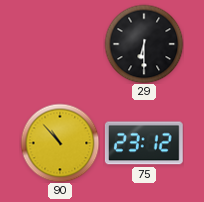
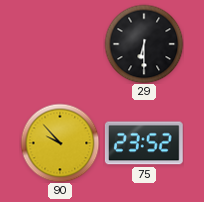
90: 10:53 -> 9:53 (60, 143)
75: 23:12 -> 23:52 (144, 143)
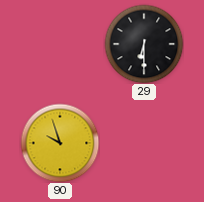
90: 9:53 -> 9:57 (60, 143)
75: 23:52 -> none (144, 143)
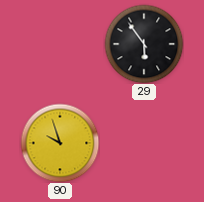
29: 6:30 -> 5:54 (144, 44)
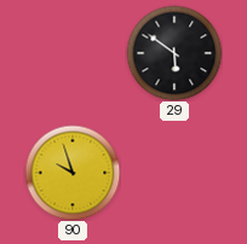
29: 5:54 -> 5:51 (174, 53)
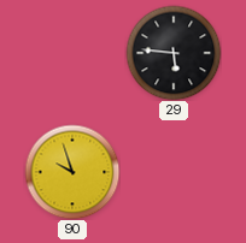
29: 5:51 -> 5:46 (174, 53)
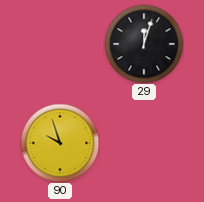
29: 5:46 -> 12:03 (144, 44)
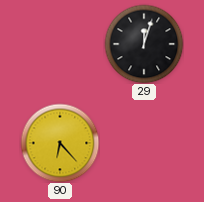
90: 9:57 -> 6:23 (60, 143)
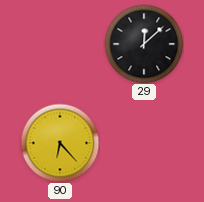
29: 12:03 -> 12:08 (144, 44)
